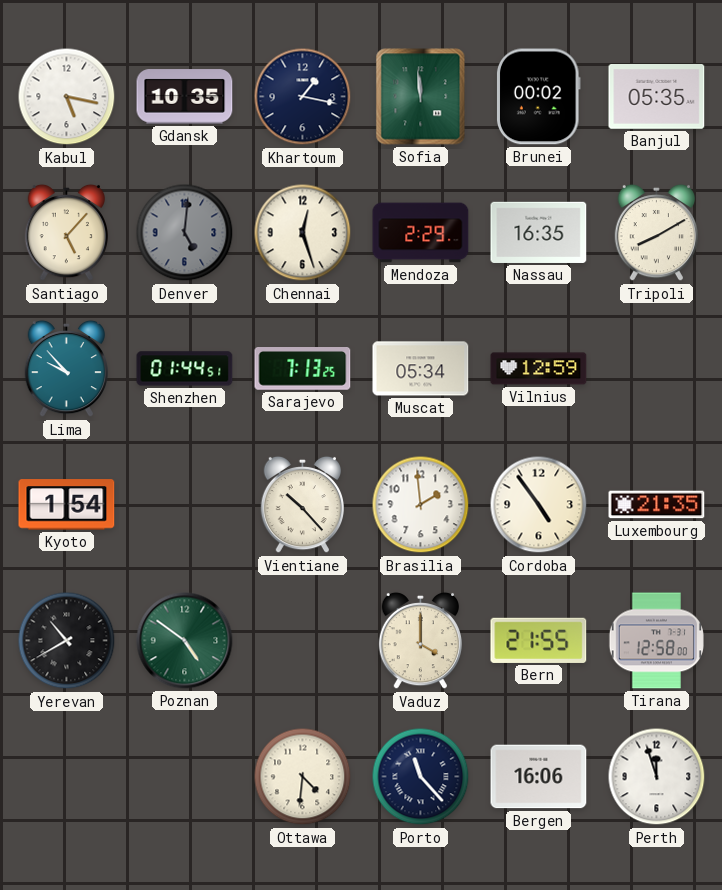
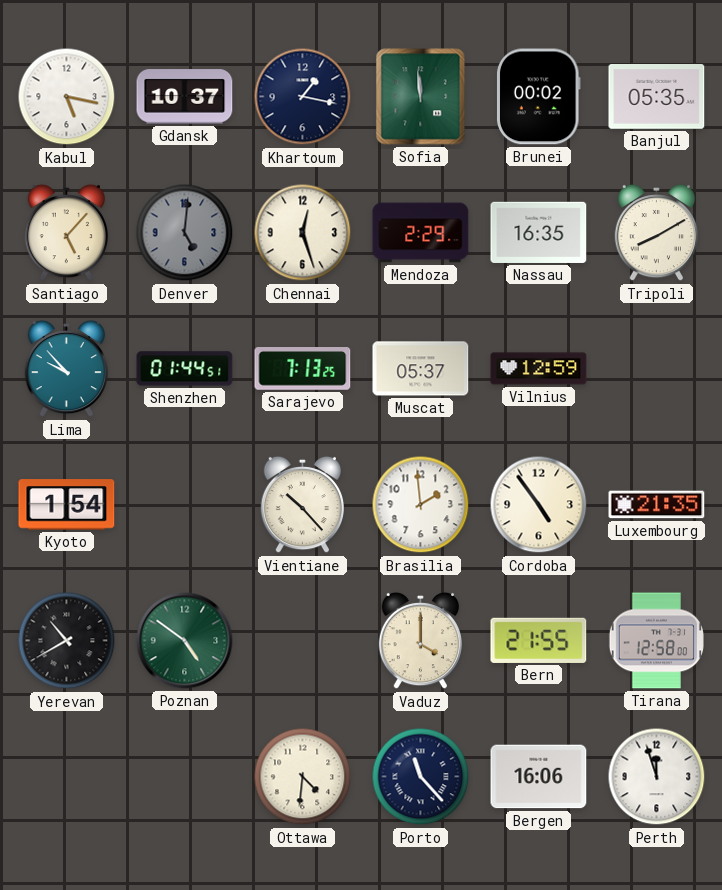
Gdansk: 10:35 -> 10:37 (185, 97)
Muscat: 05:34 -> 05:37 (421, 369)
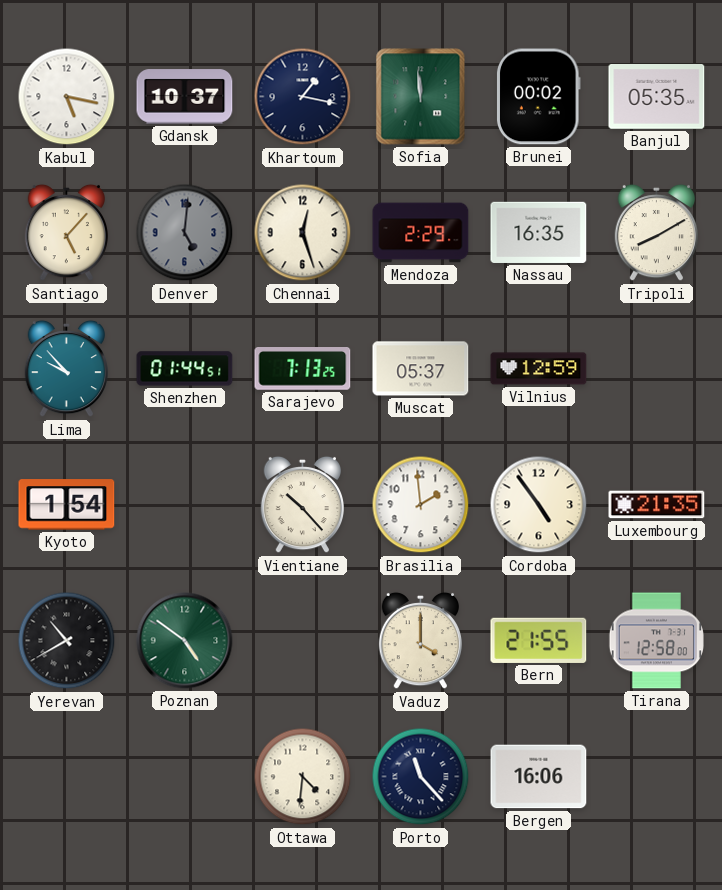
Perth: 11:57 -> none (657, 777)
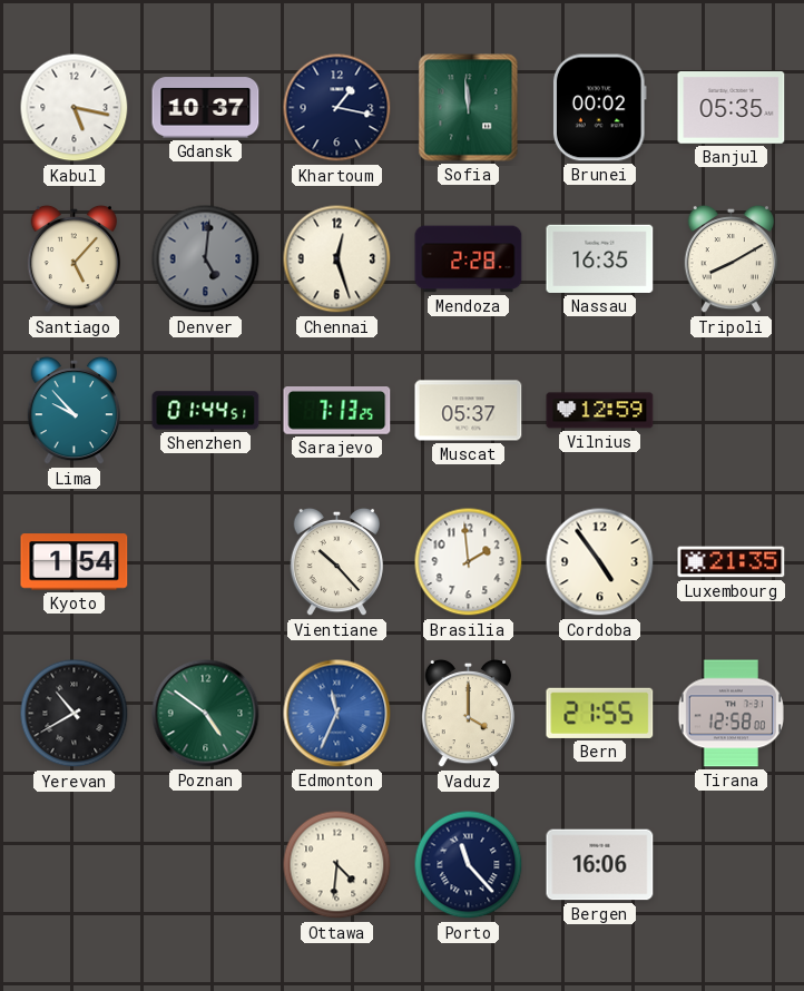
Mendoza: 2:29 -> 2:28 (469, 259)
Edmonton: none -> 11:34 (337, 714)
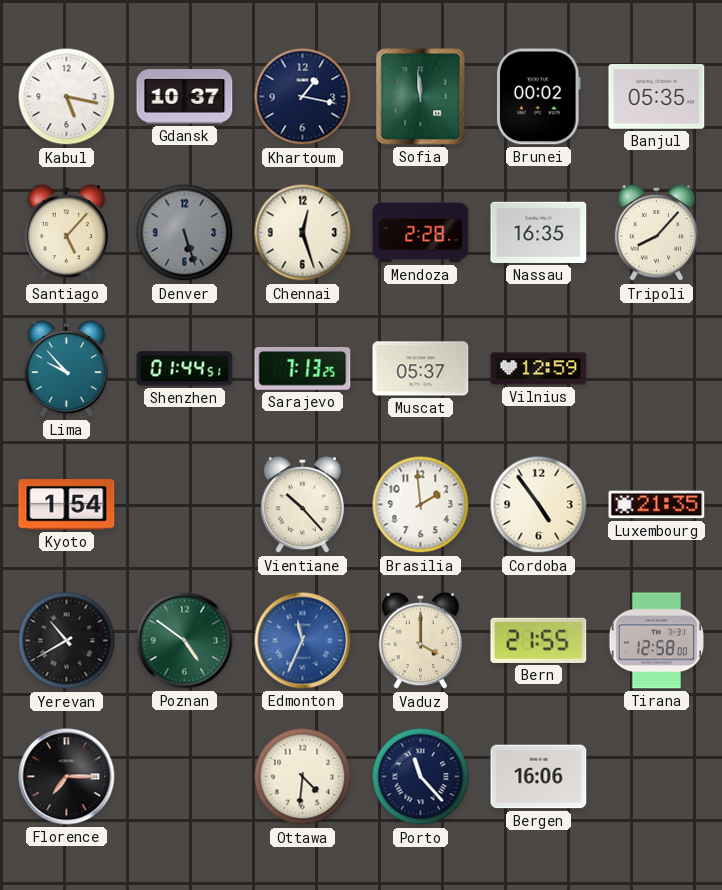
Denver: 5:01 -> 5:27 (185, 233)
Tripoli: 8:10 -> 8:07 (656, 233)
Florence: none -> 7:15 (67, 777)
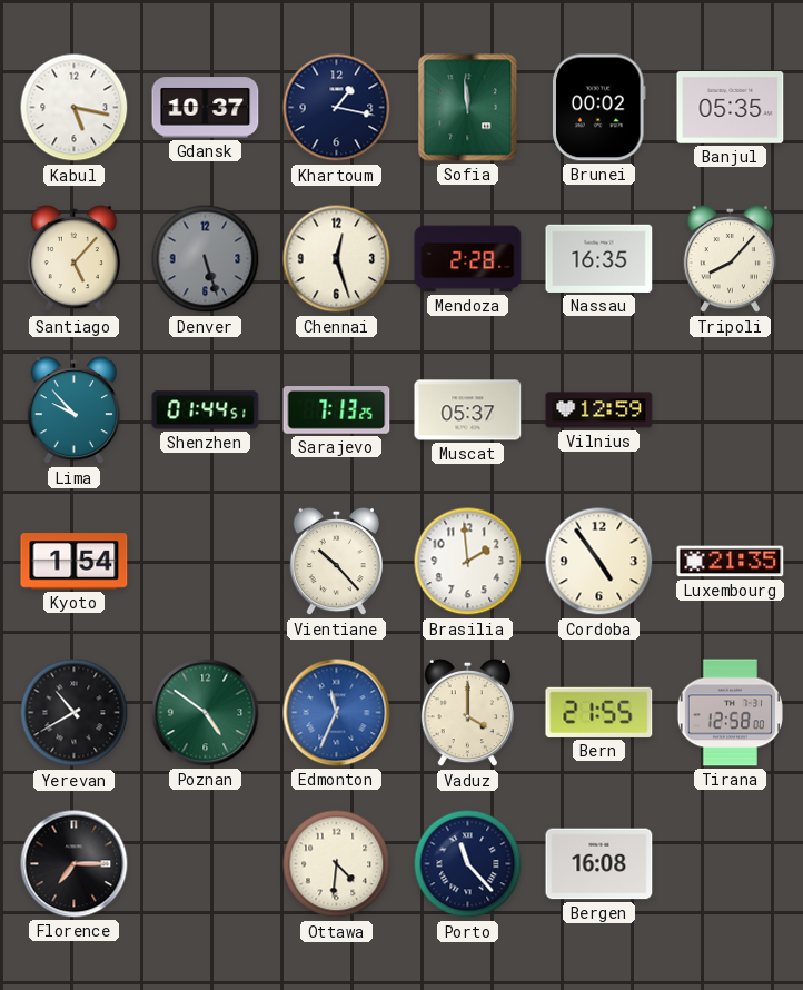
Bergen: 16:06 -> 16:08 (599, 864)
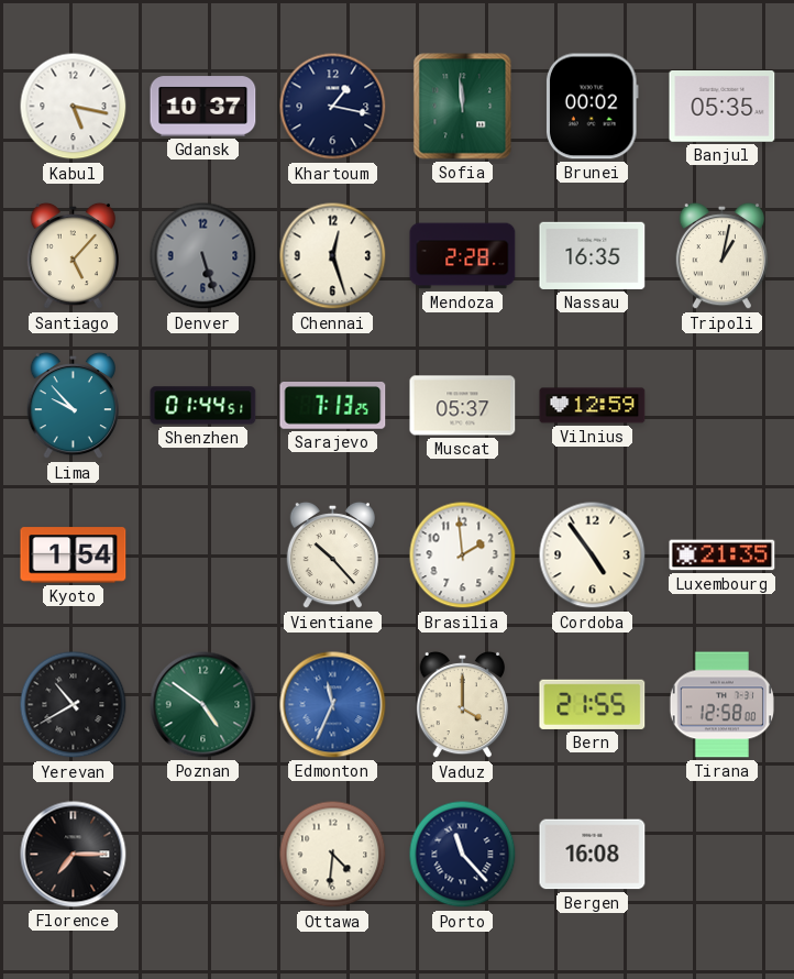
Tripoli: 8:07 -> 1:02 (721, 256)
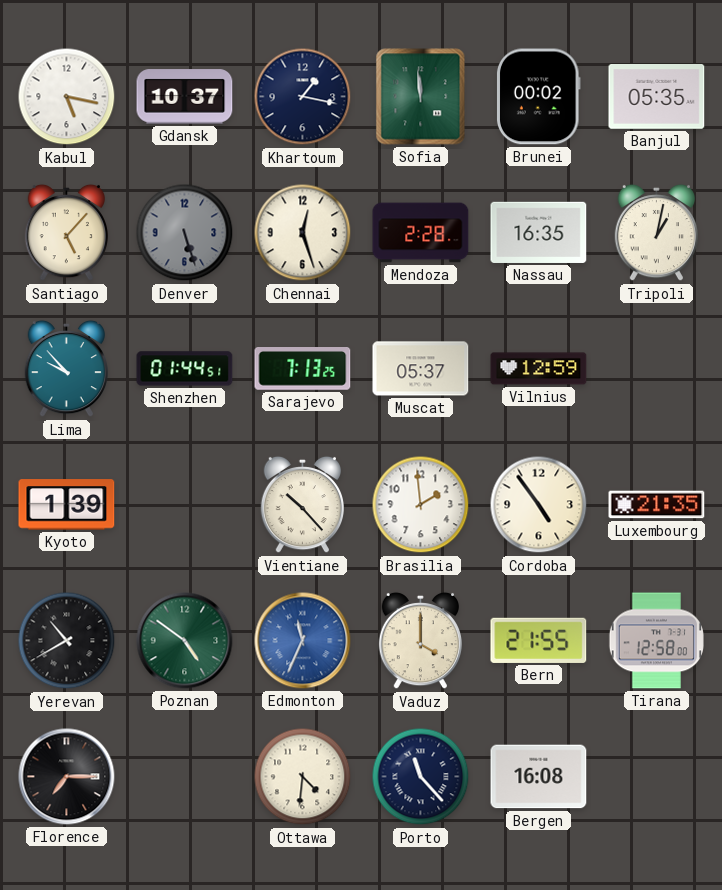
Kyoto: 1:54 -> 1:39 (67, 505)
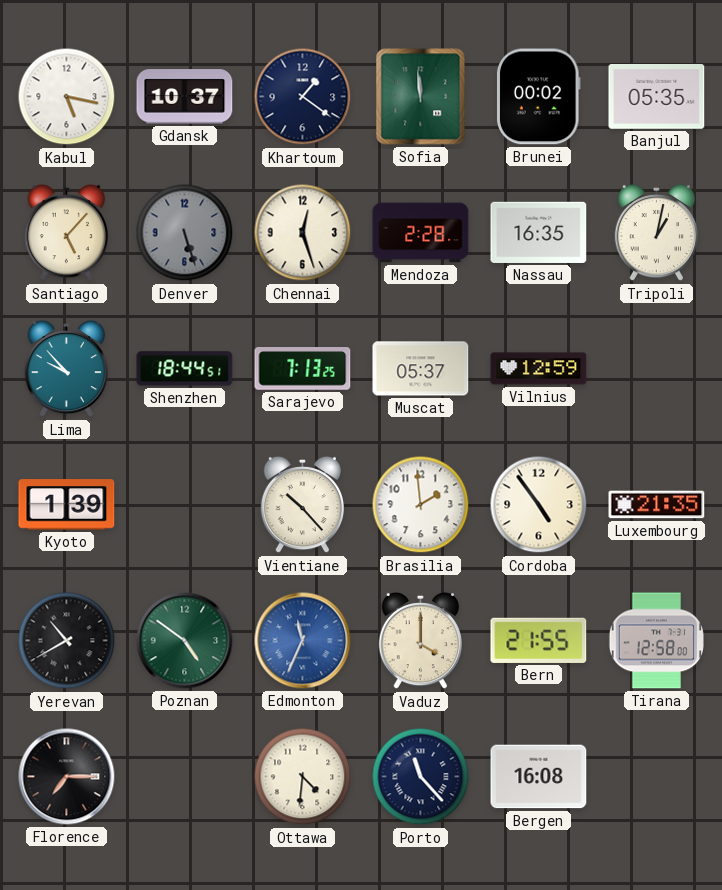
Khartoum: 1:17 -> 1:21 (303, 97)
Shenzhen: 01:44 -> 18:44 (185, 369)
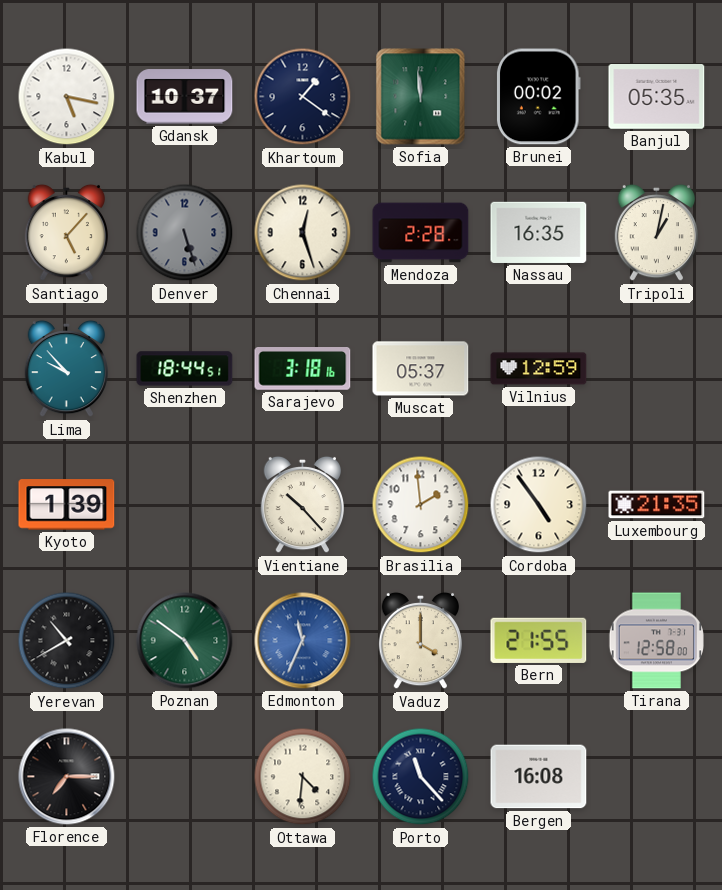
Sarajevo: 7:13 -> 3:18 (303, 369)
